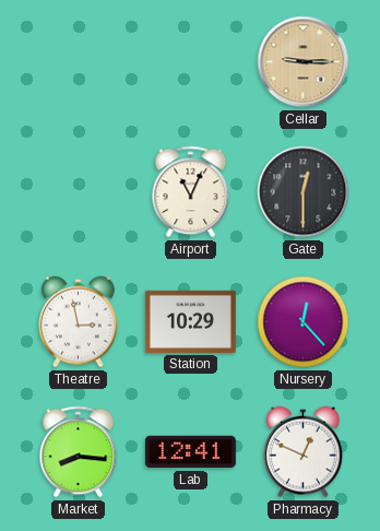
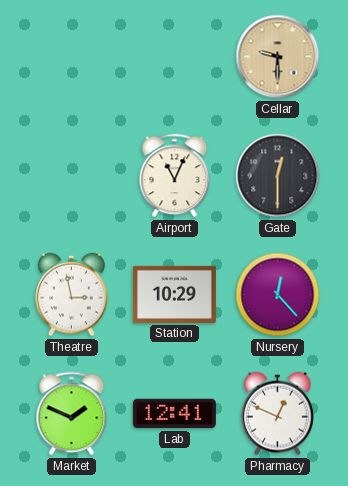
Cellar: 9:15 -> 9:30 (278, 57)
Market: 8:16 -> 1:49 (72, 414)
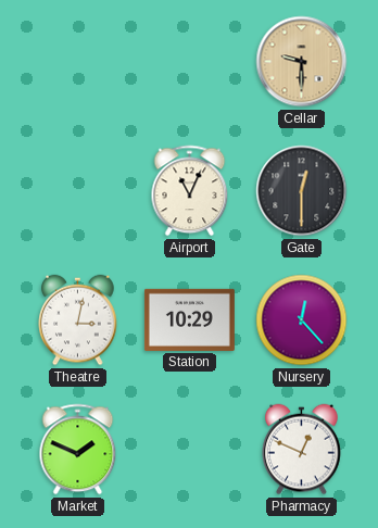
Theatre: 2:58 -> 3:02 (78, 320)
Lab: 12:41 -> none (174, 414)
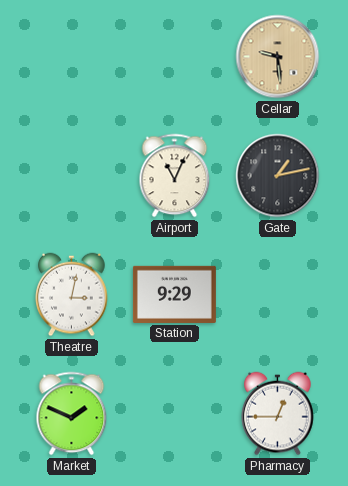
Cellar: 9:30 -> 9:29 (278, 57)
Gate: 12:30 -> 1:13 (278, 176)
Station: 10:29 -> 9:29 (174, 294)
Nursery: 12:23 -> none (302, 320)
Pharmacy: 12:49 -> 12:45 (278, 414)
